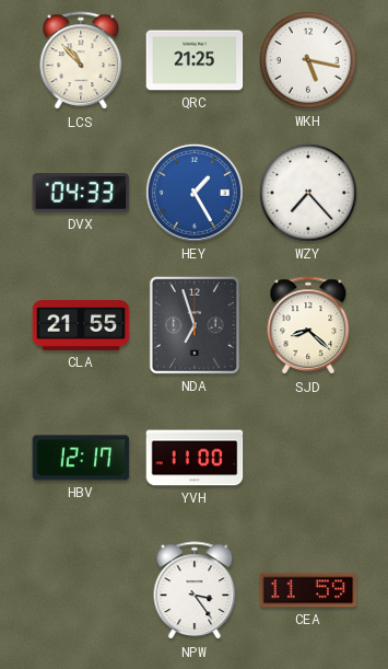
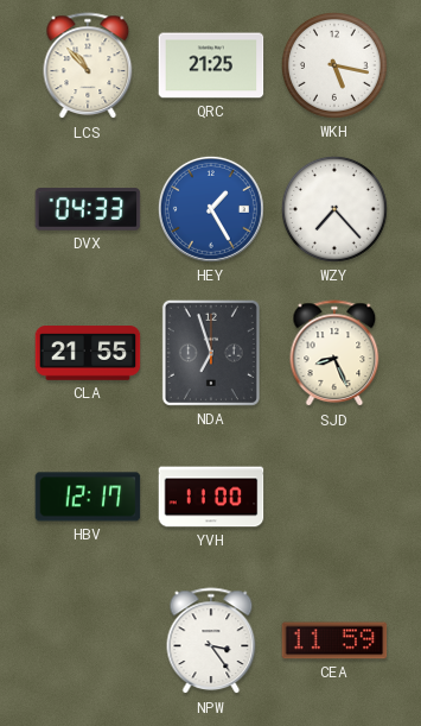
SJD: 8:22 -> 8:26 (334, 354)
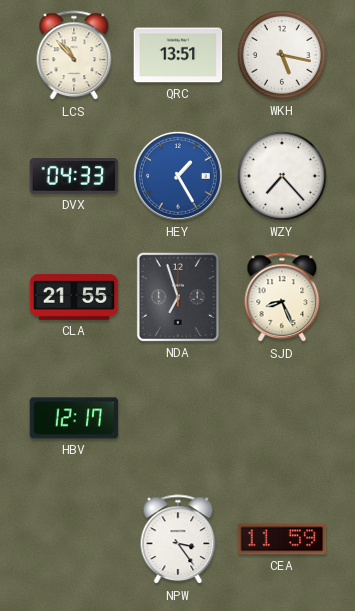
QRC: 21:25 -> 13:51 (178, 55)
YVH: 11:00 -> none (211, 497)
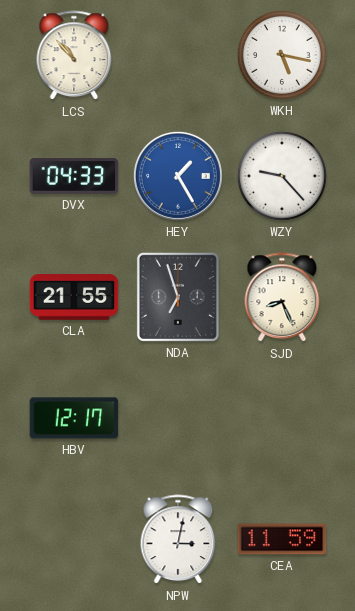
QRC: 13:51 -> none (178, 55)
WZY: 7:23 -> 9:23 (282, 176)
NPW: 3:24 -> 3:02 (178, 540)
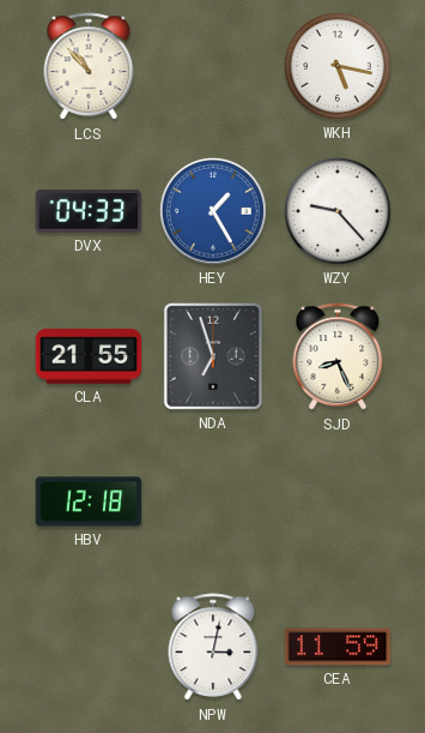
HBV: 12:17 -> 12:18 (89, 501)
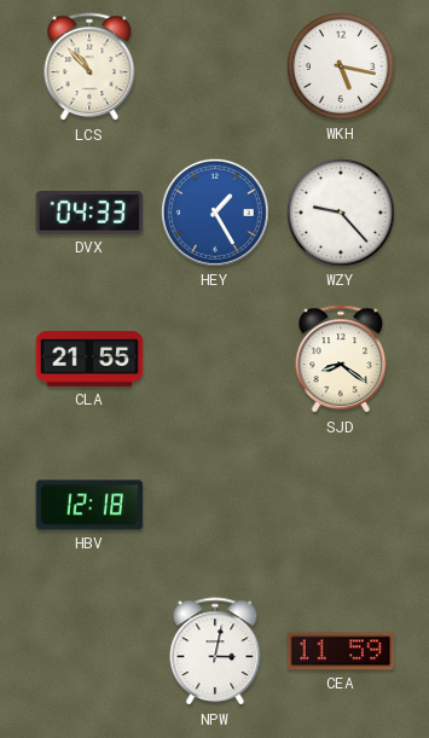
NDA: 6:57 -> none (213, 356)
SJD: 8:26 -> 8:21 (341, 360)
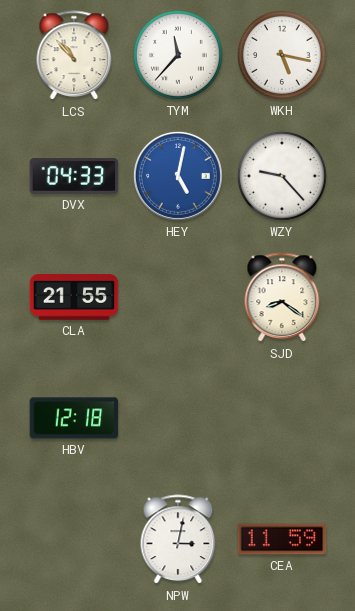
TYM: none -> 11:37 (178, 55)
HEY: 1:25 -> 5:02 (178, 176)
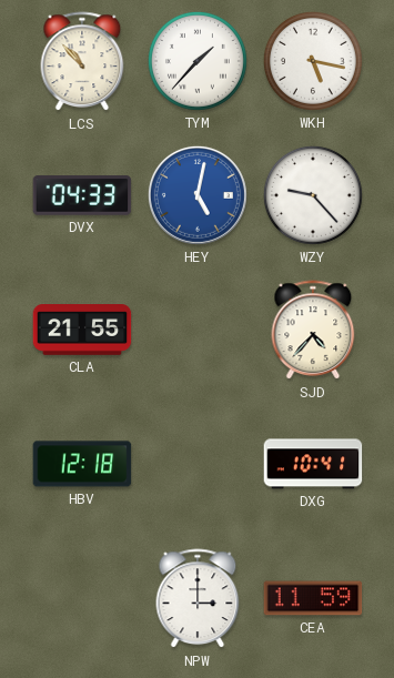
TYM: 11:37 -> 1:37 (198, 61)
SJD: 8:21 -> 4:37 (313, 331)
DXG: none -> 10:41 (313, 464)
NPW: 3:02 -> 3:00 (198, 599)
